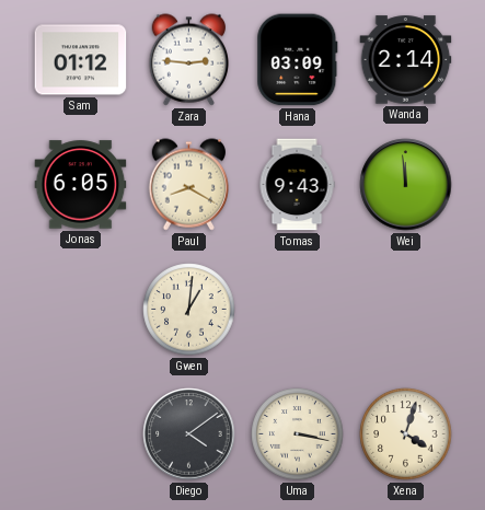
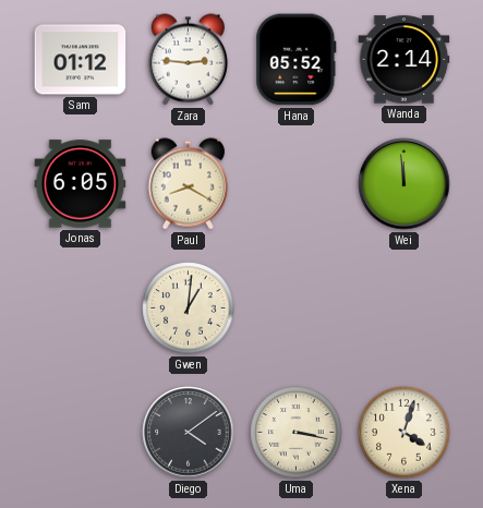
Hana: 03:09 -> 05:52 (297, 60)
Tomas: 9:43 -> none (297, 185)
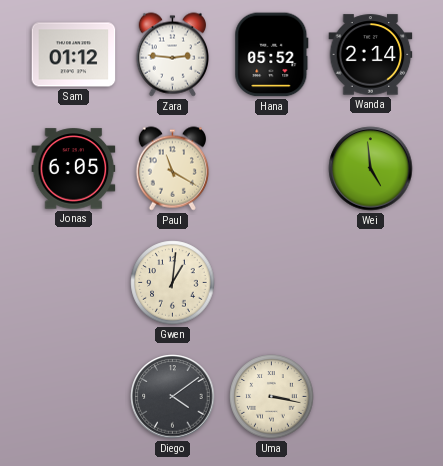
Paul: 8:20 -> 11:20 (172, 169)
Wei: 11:59 -> 4:59 (371, 169)
Xena: 4:03 -> none (404, 433)
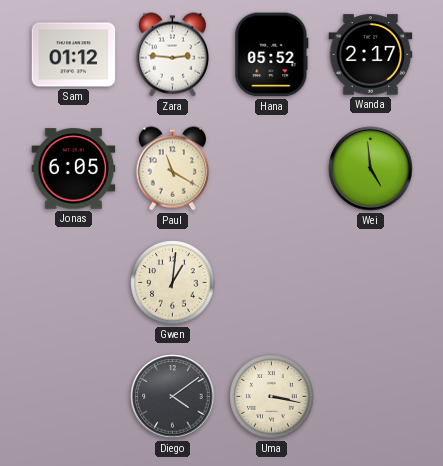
Wanda: 2:14 -> 2:17 (371, 55)
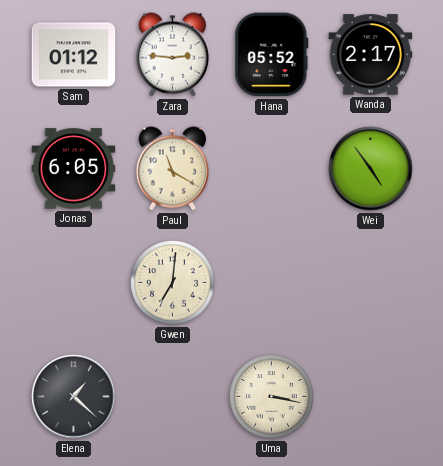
Wei: 4:59 -> 4:54 (371, 169)
Gwen: 1:01 -> 7:01 (173, 283)
Elena: none -> 1:22 (74, 397)
Diego: 4:09 -> none (173, 397)
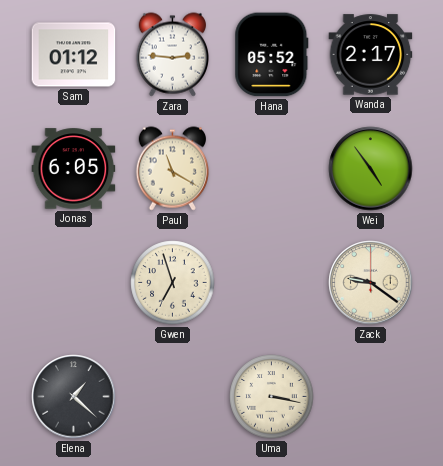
Gwen: 7:01 -> 6:57 (173, 283)
Zack: none -> 9:21 (371, 283)
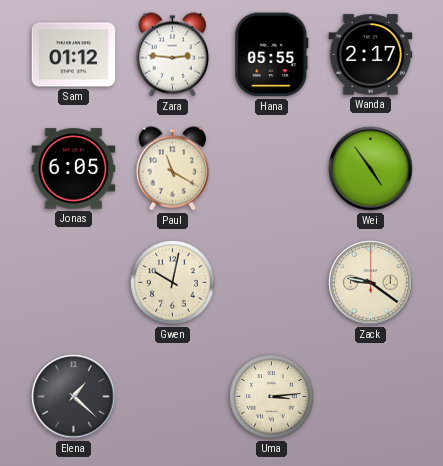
Hana: 05:52 -> 05:55 (272, 55)
Gwen: 6:57 -> 10:02 (173, 283)
Uma: 3:17 -> 3:14 (272, 397)
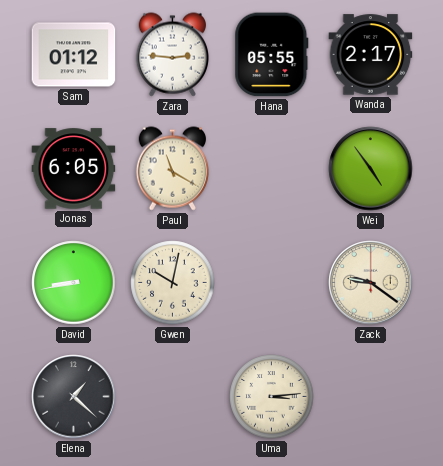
David: none -> 8:43 (74, 283)
